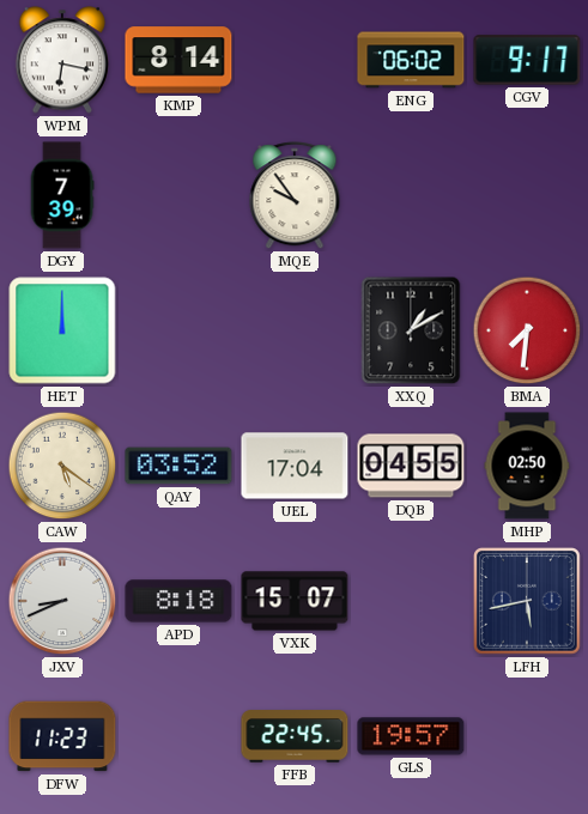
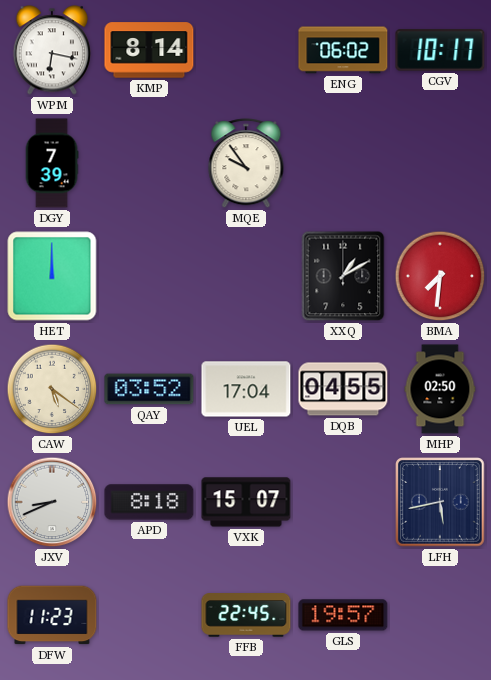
CGV: 9:17 -> 10:17 (440, 50)
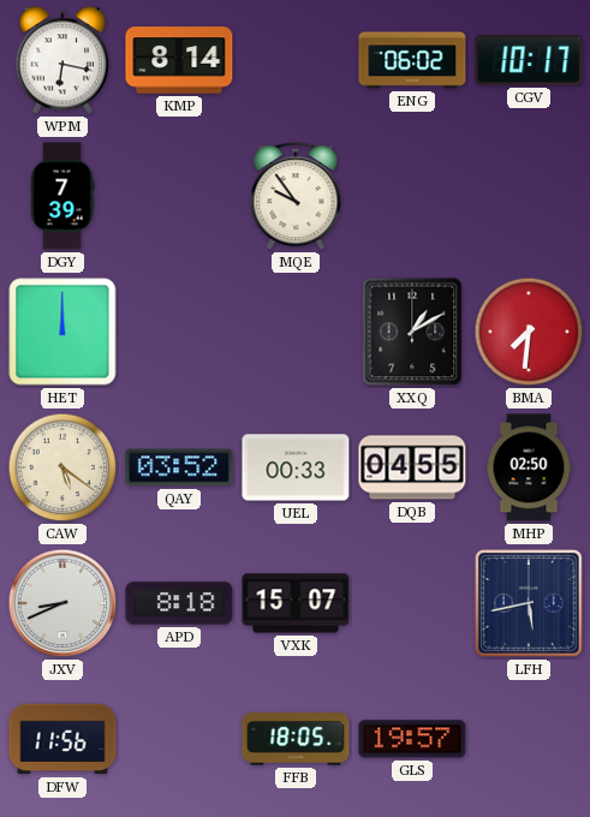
UEL: 17:04 -> 00:33 (296, 467)
DFW: 11:23 -> 11:56 (62, 739)
FFB: 22:45 -> 18:05 (296, 739)
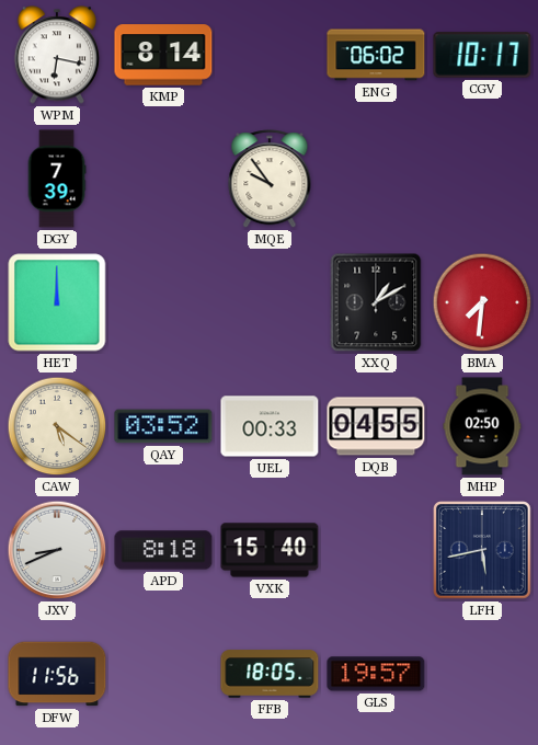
VXK: 15:07 -> 15:40 (270, 550)
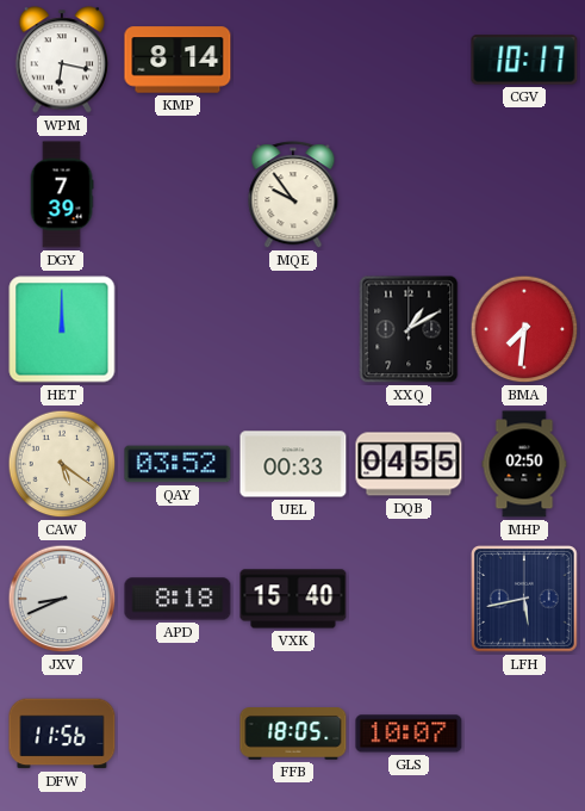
ENG: 06:02 -> none (376, 55)
GLS: 19:57 -> 10:07 (409, 733)
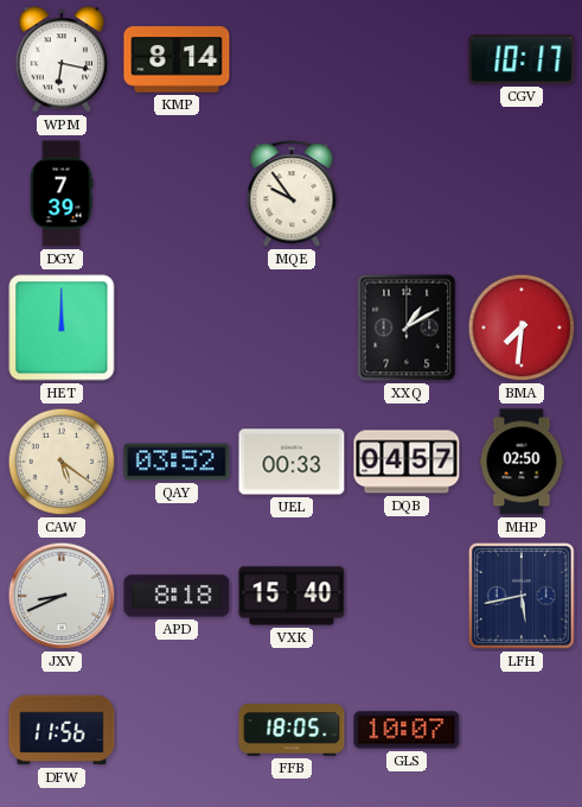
DQB: 04:55 -> 04:57 (407, 462)
